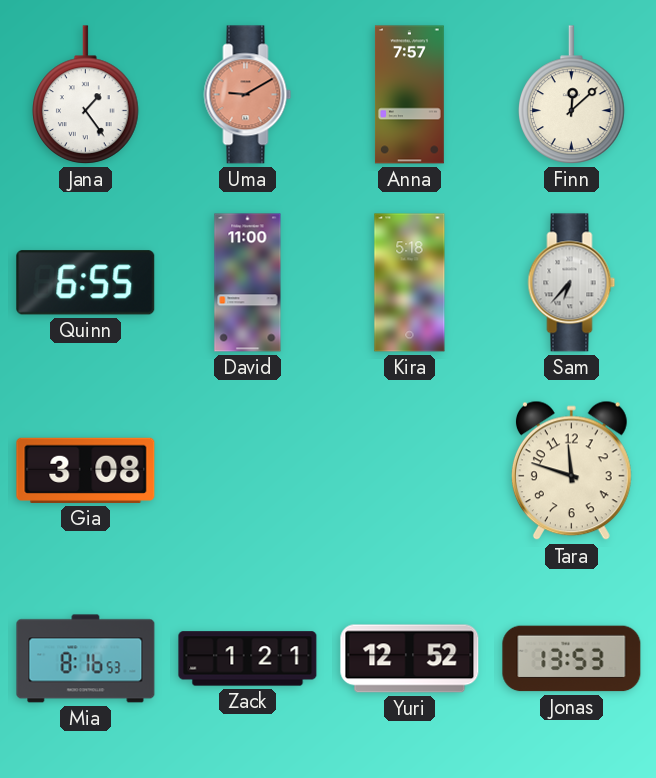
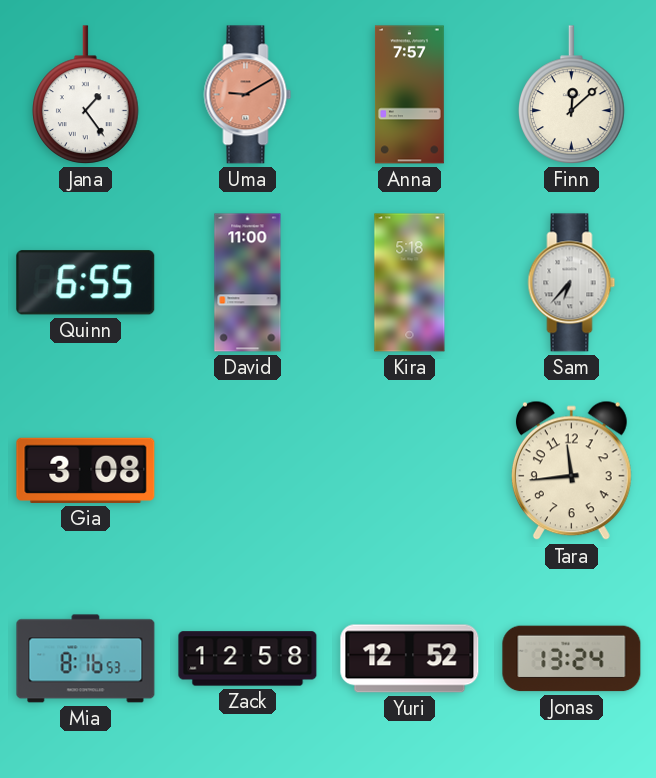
Tara: 11:48 -> 11:44 (571, 471)
Zack: 1:21 -> 12:58 (248, 659)
Jonas: 13:53 -> 13:24 (572, 659)
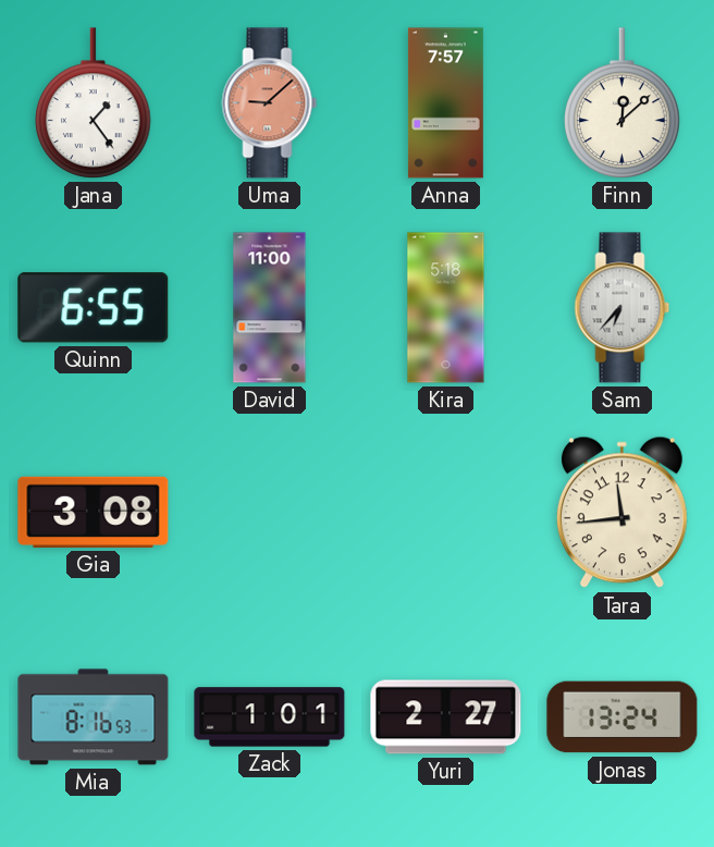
Uma: 9:10 -> 9:08 (270, 103)
Zack: 12:58 -> 1:01 (270, 717)
Yuri: 12:52 -> 2:27 (446, 717)
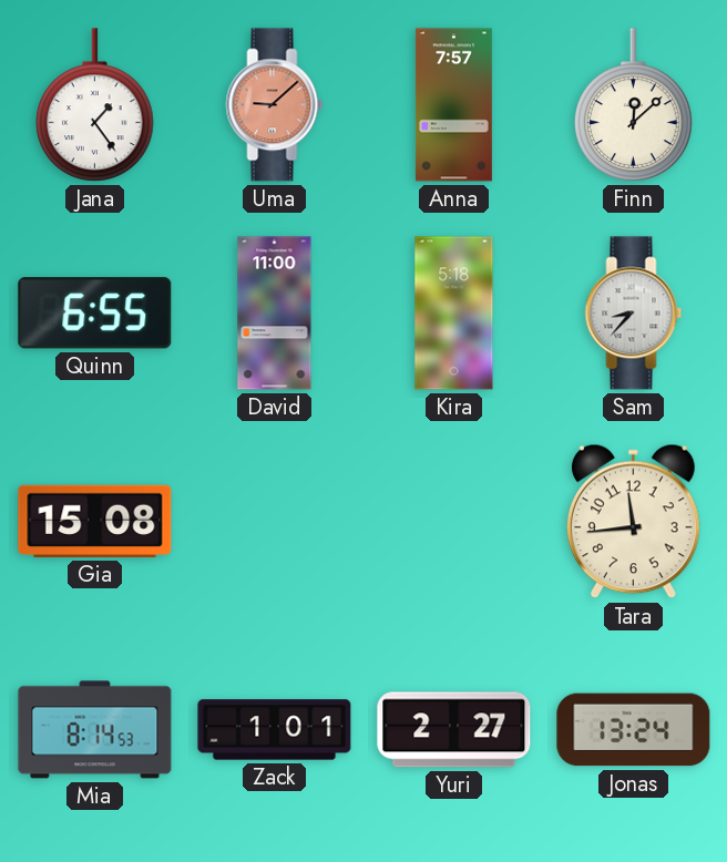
Sam: 6:37 -> 8:37 (634, 314)
Gia: 3:08 -> 15:08 (95, 521)
Mia: 8:16 -> 8:14 (95, 730)
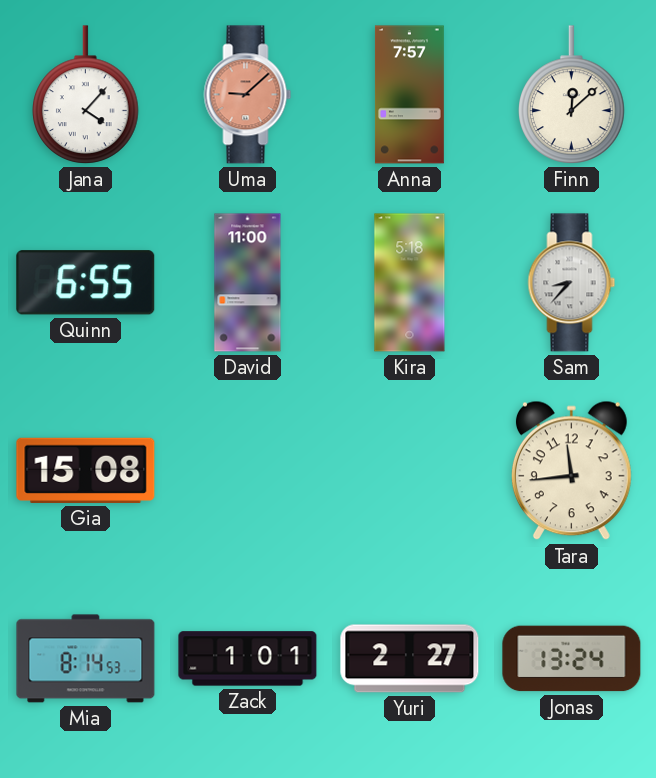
Jana: 1:24 -> 4:07 (86, 95)
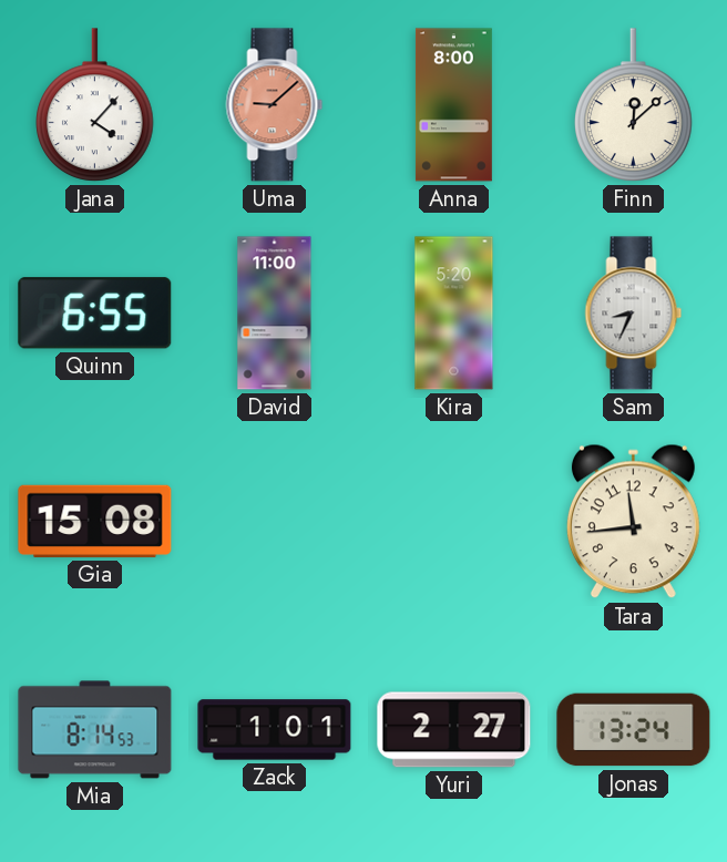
Anna: 7:57 -> 8:00 (453, 105)
Kira: 5:18 -> 5:20 (454, 314)
Sam: 8:37 -> 8:34 (634, 314)
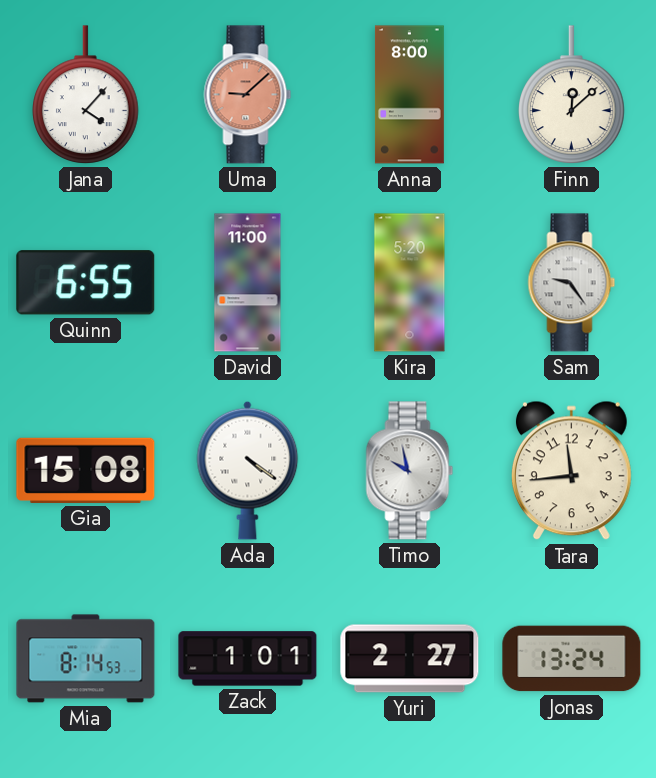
Sam: 8:34 -> 9:24 (572, 283)
Ada: none -> 4:21 (248, 470)
Timo: none -> 9:58 (410, 471)
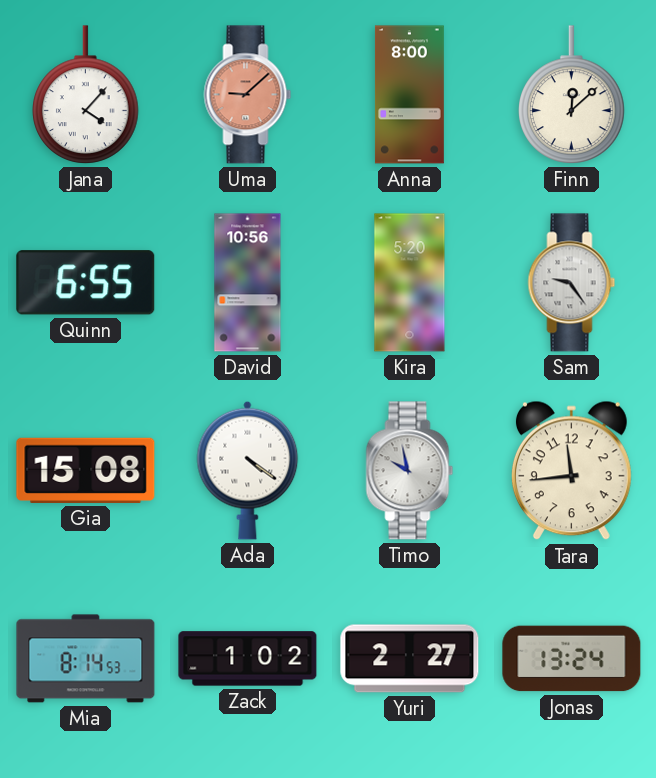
David: 11:00 -> 10:56 (248, 283)
Zack: 1:01 -> 1:02 (248, 659)
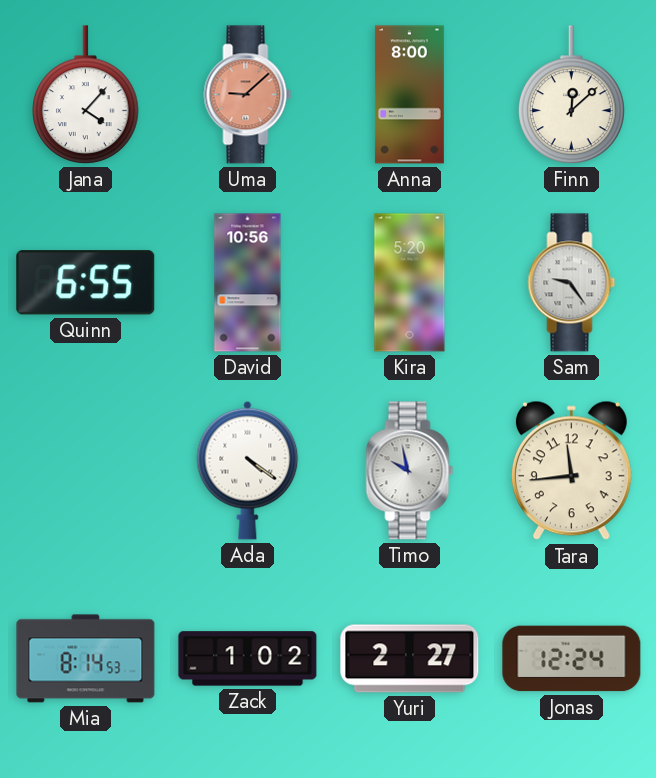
Gia: 15:08 -> none (86, 470)
Jonas: 13:24 -> 12:24 (572, 659)
